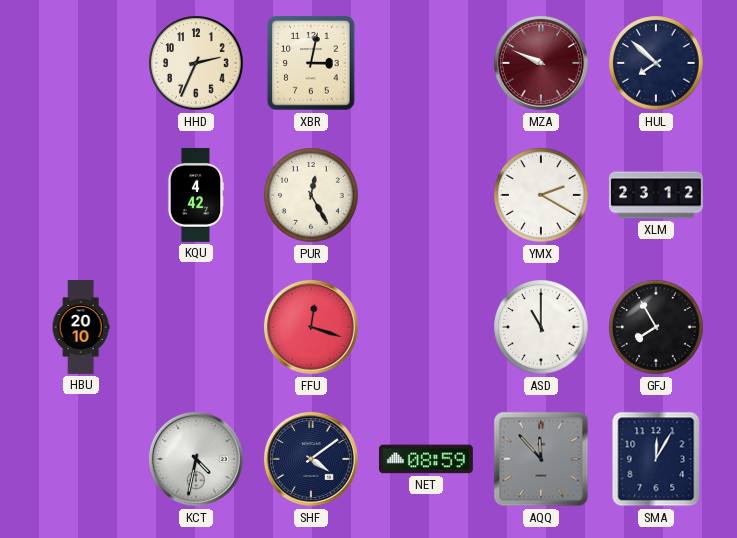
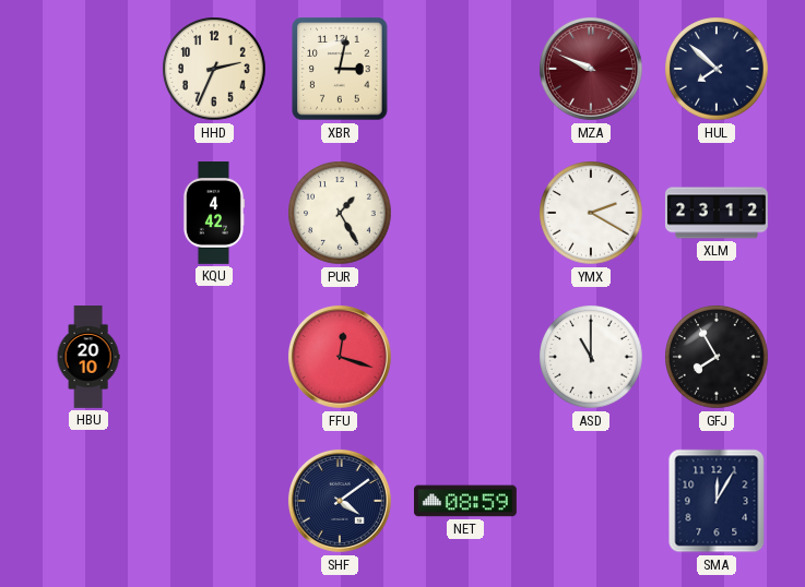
PUR: 12:25 -> 1:25 (340, 213)
KCT: 4:32 -> none (196, 459)
AQQ: 11:53 -> none (541, 459)
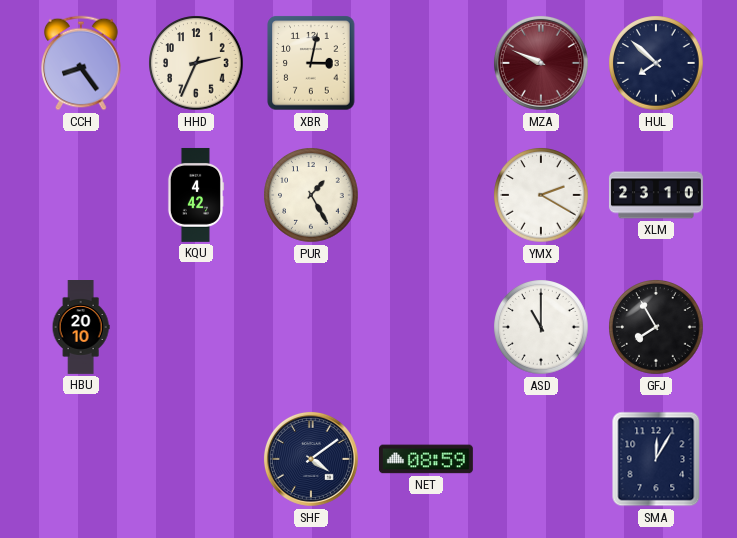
CCH: none -> 8:24 (81, 63)
XLM: 23:12 -> 23:10 (656, 195)
FFU: 12:18 -> none (340, 357)
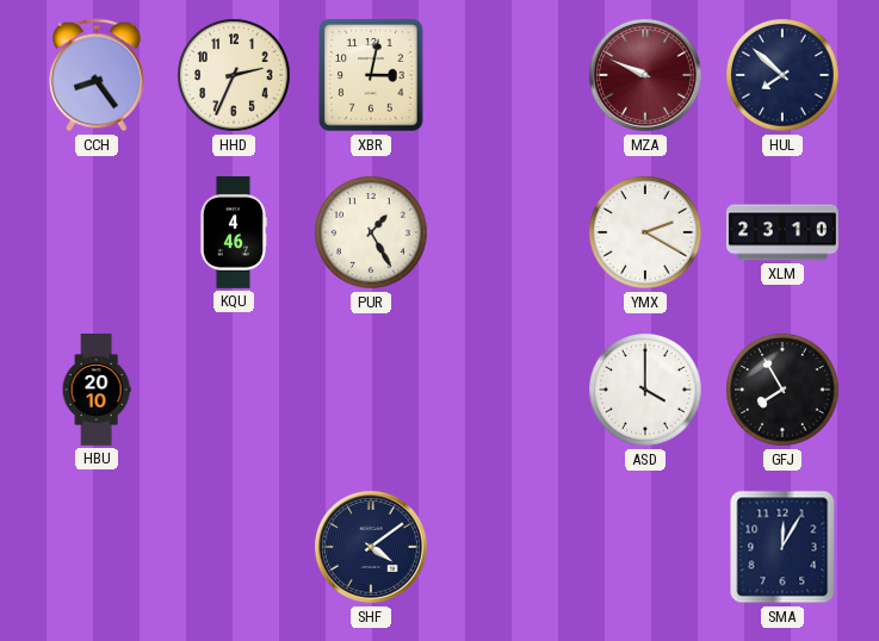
KQU: 4:42 -> 4:46 (234, 232)
ASD: 11:00 -> 4:00 (645, 390)
NET: 08:59 -> none (426, 459)
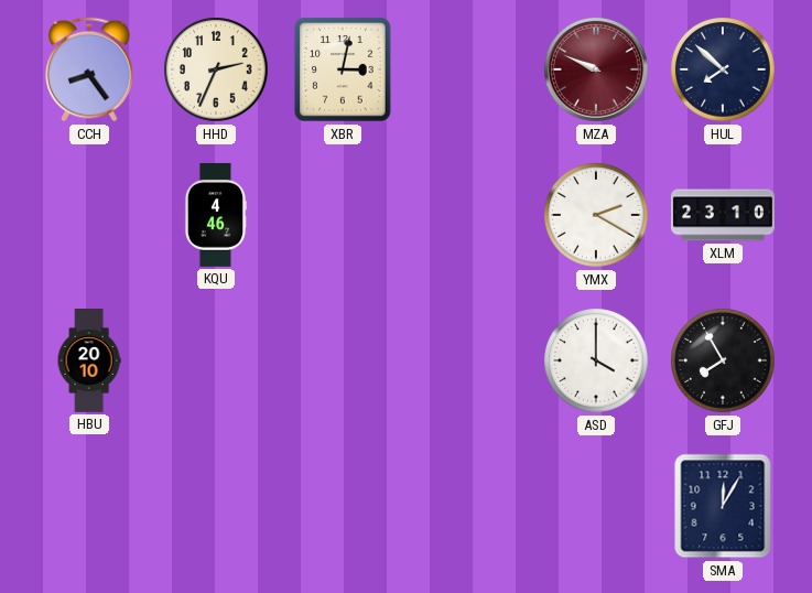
PUR: 1:25 -> none (371, 232)
SHF: 4:09 -> none (371, 547)
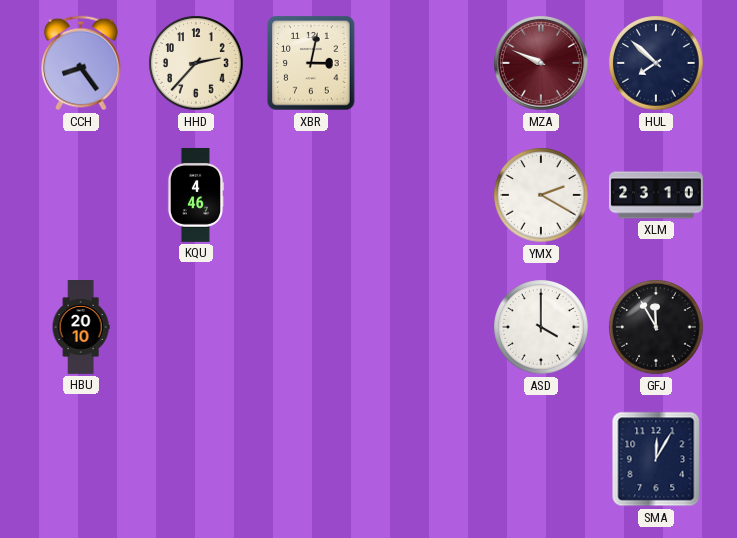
HHD: 2:34 -> 2:37 (196, 63)
GFJ: 7:55 -> 11:55 (656, 327)
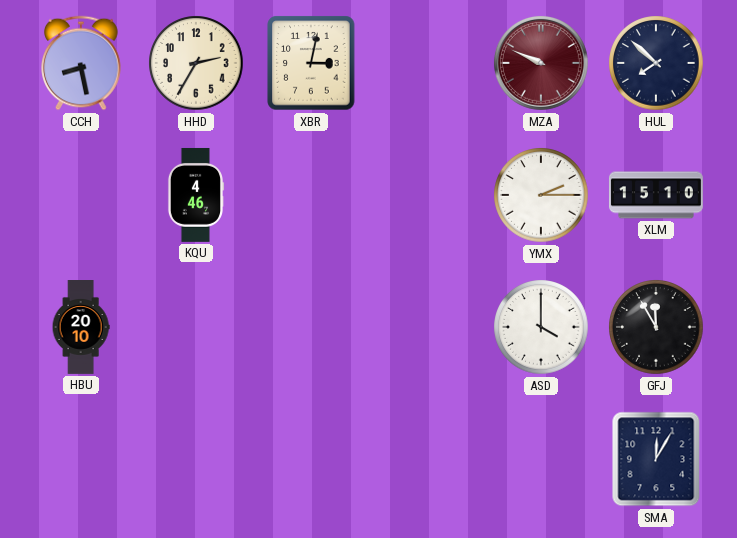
CCH: 8:24 -> 8:28 (81, 63)
HHD: 2:37 -> 2:35 (196, 63)
YMX: 2:20 -> 2:15 (541, 195)
XLM: 23:10 -> 15:10 (656, 195)
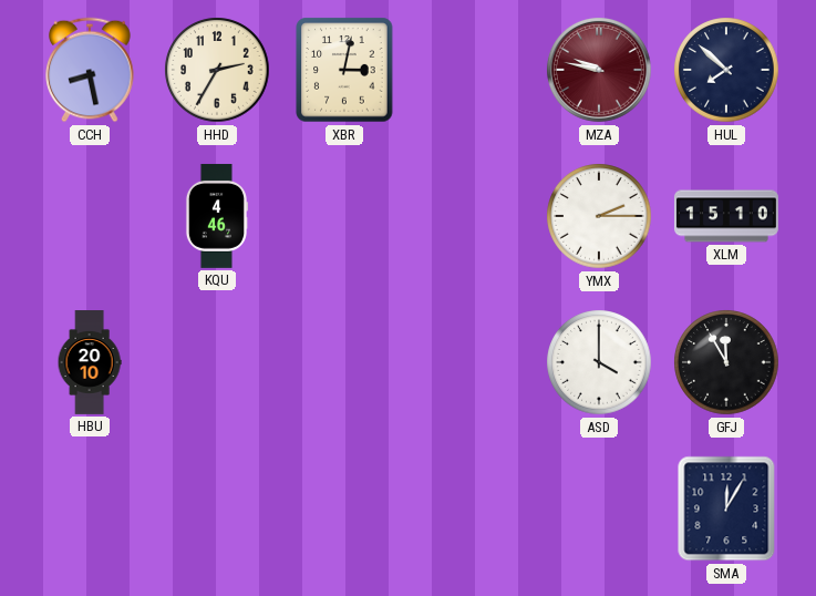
MZA: 9:49 -> 9:47 (599, 70)
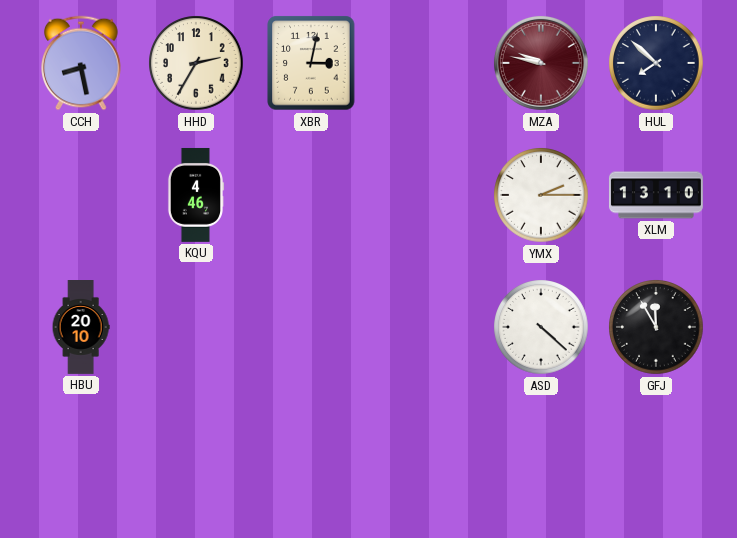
XLM: 15:10 -> 13:10 (656, 195)
ASD: 4:00 -> 4:22 (541, 327)
SMA: 12:05 -> none (726, 508)
